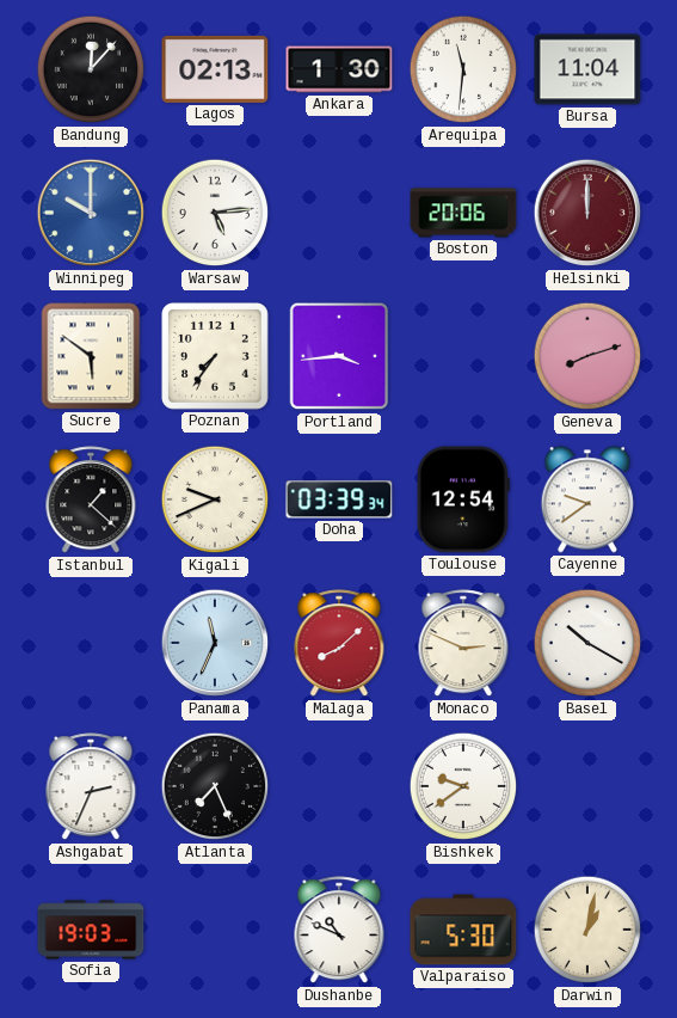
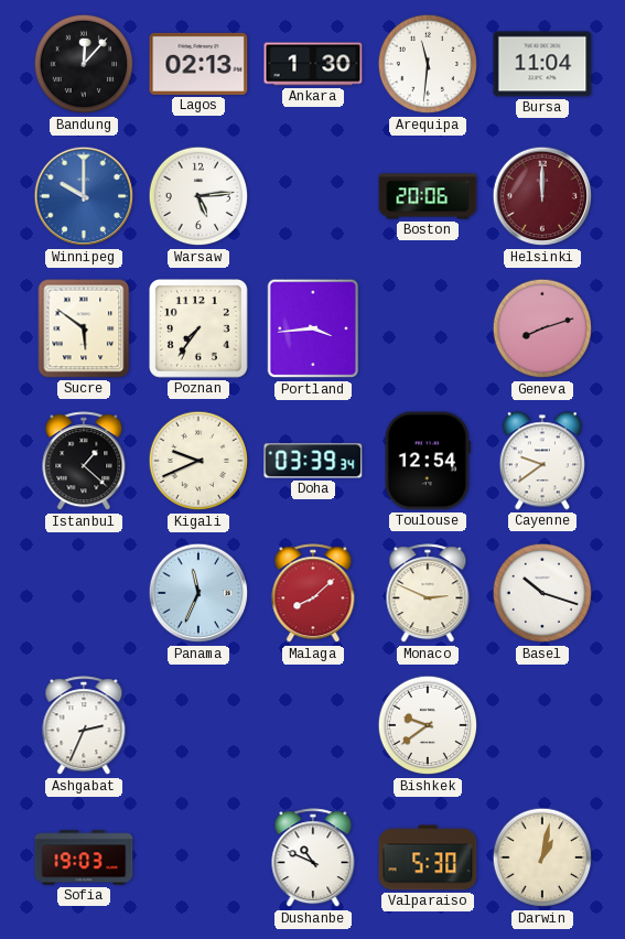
Basel: 10:20 -> 10:18 (542, 593)
Atlanta: 7:26 -> none (215, 786)
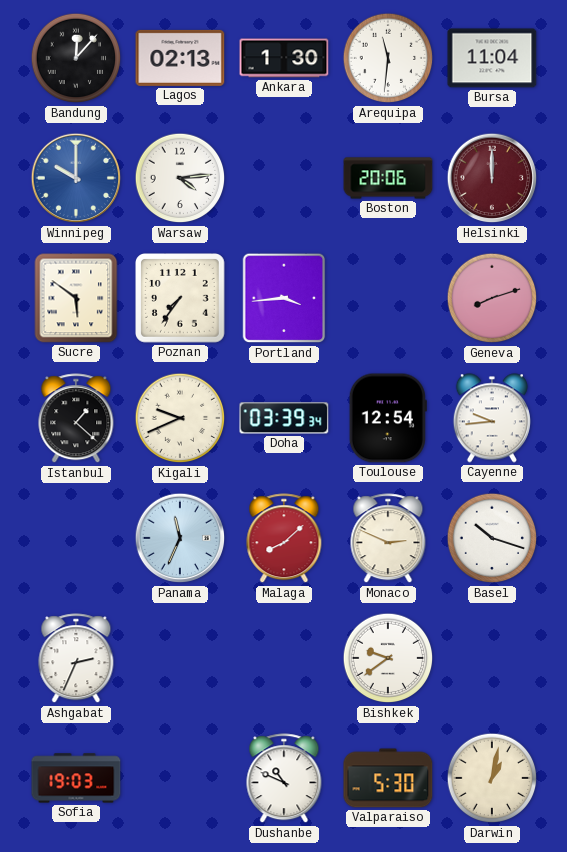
Warsaw: 5:14 -> 4:14 (180, 178)
Cayenne: 9:39 -> 9:44 (492, 418)
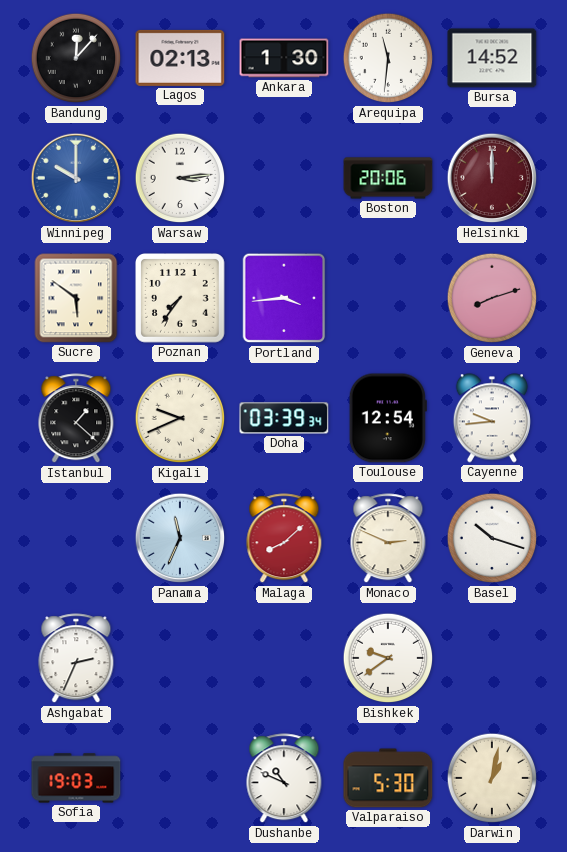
Bursa: 11:04 -> 14:52 (492, 58)
Warsaw: 4:14 -> 3:14 (180, 178)
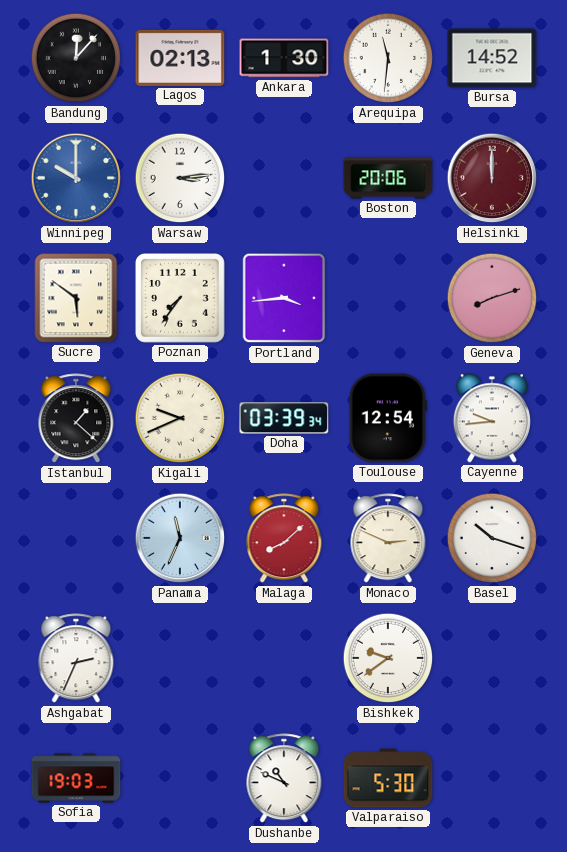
Darwin: 1:02 -> none (492, 778)
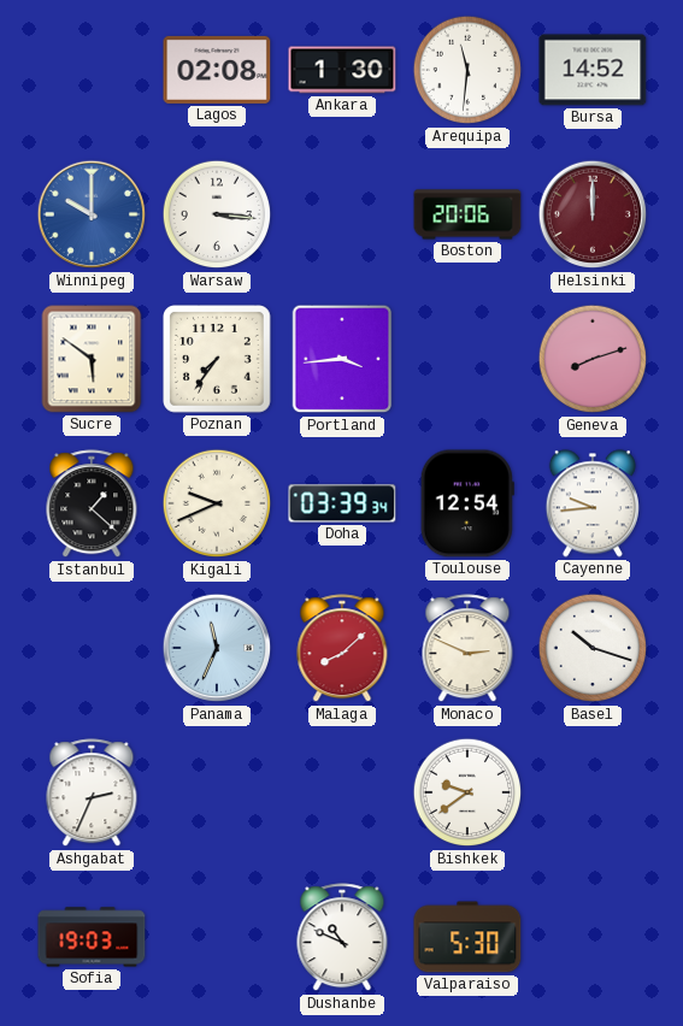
Bandung: 12:07 -> none (76, 58)
Lagos: 02:13 -> 02:08 (217, 70)
Warsaw: 3:14 -> 3:16 (217, 214)
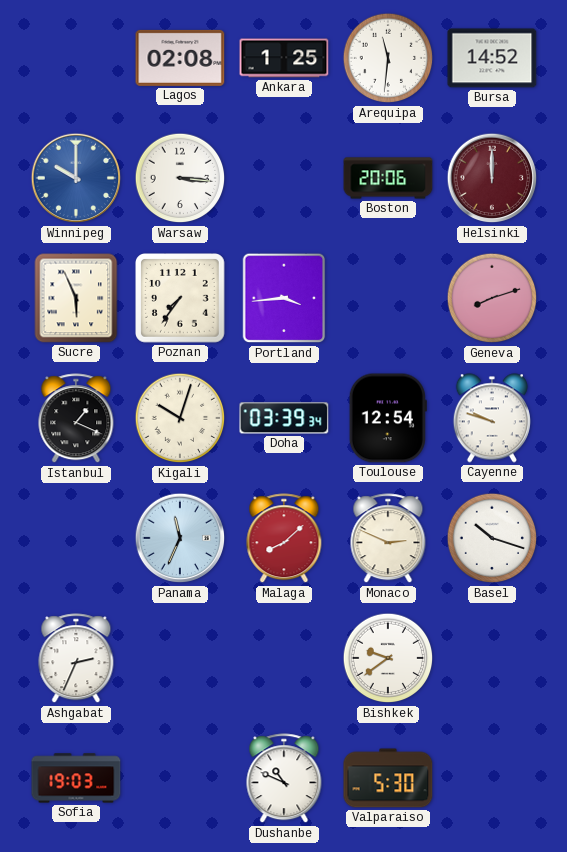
Ankara: 1:30 -> 1:25 (284, 58)
Sucre: 5:51 -> 5:56 (76, 298)
Istanbul: 1:22 -> 1:19 (76, 419)
Kigali: 9:41 -> 10:03 (180, 418)
Cayenne: 9:44 -> 9:48 (492, 418)
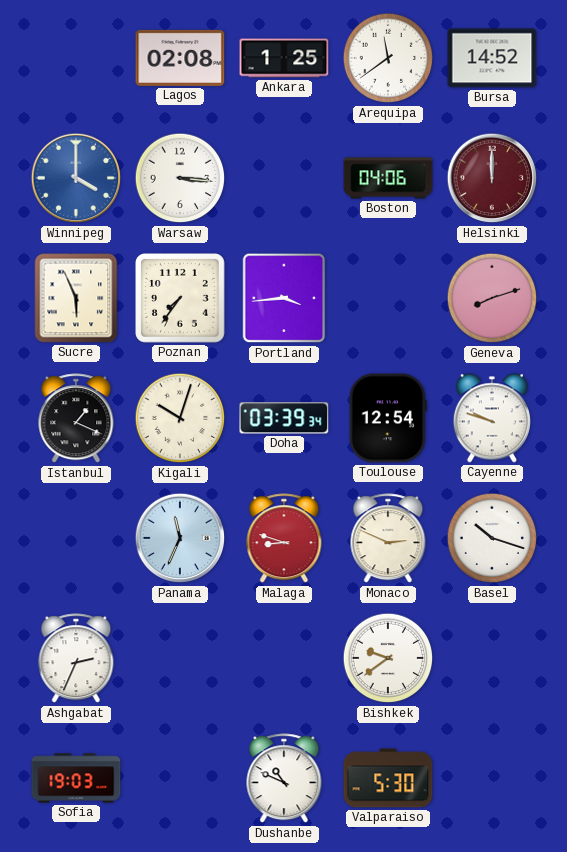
Arequipa: 11:31 -> 11:39 (388, 58)
Winnipeg: 10:00 -> 4:00 (76, 178)
Boston: 20:06 -> 04:06 (388, 178)
Malaga: 8:08 -> 8:48 (284, 539)
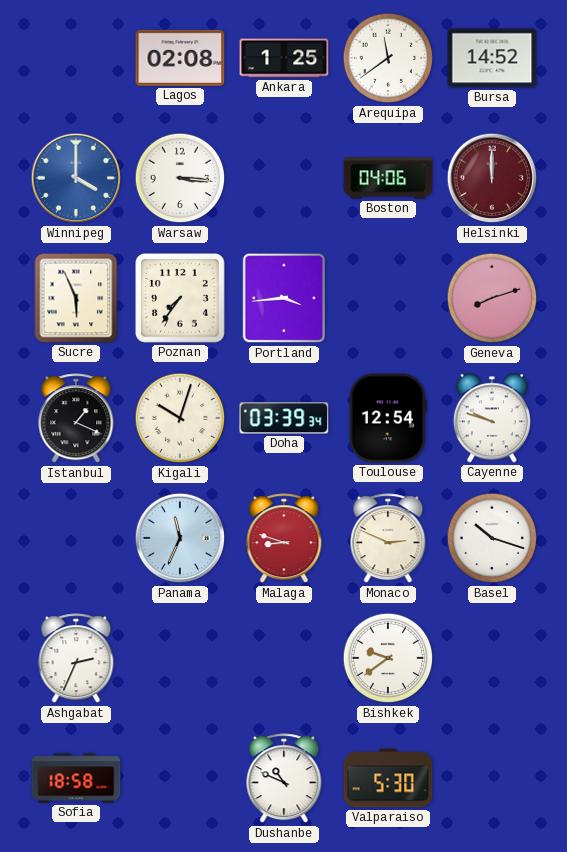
Sofia: 19:03 -> 18:58 (76, 778)
